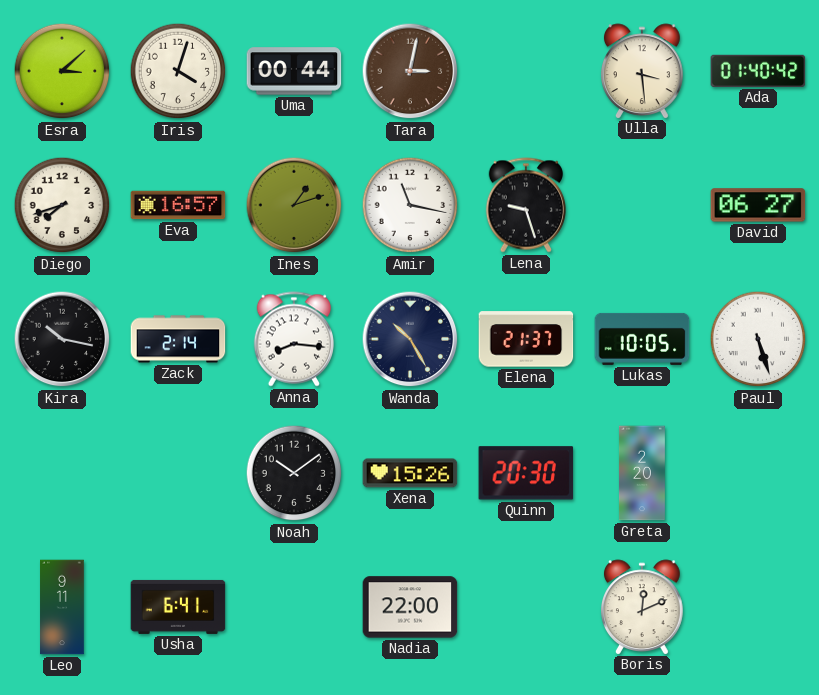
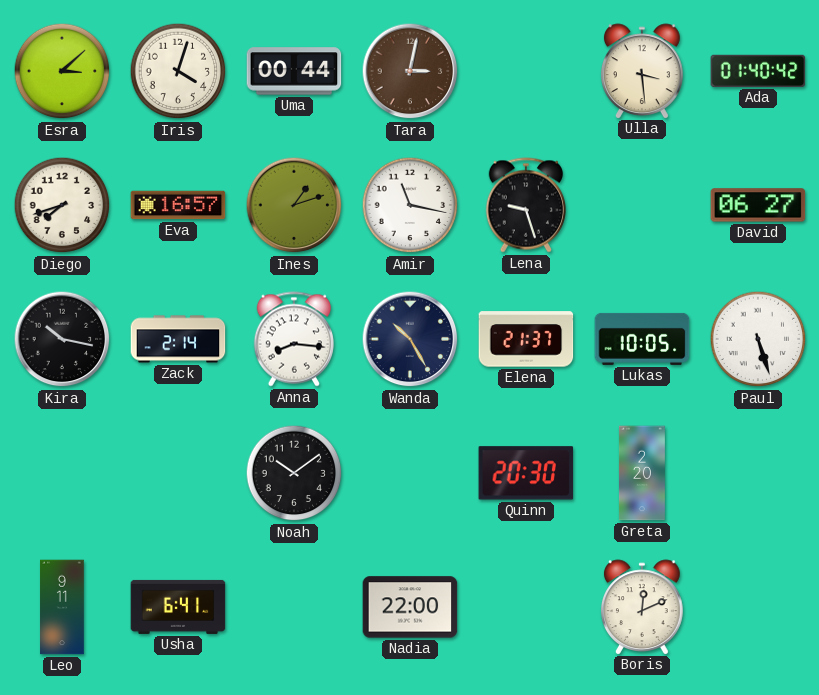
Xena: 15:26 -> none (410, 473)
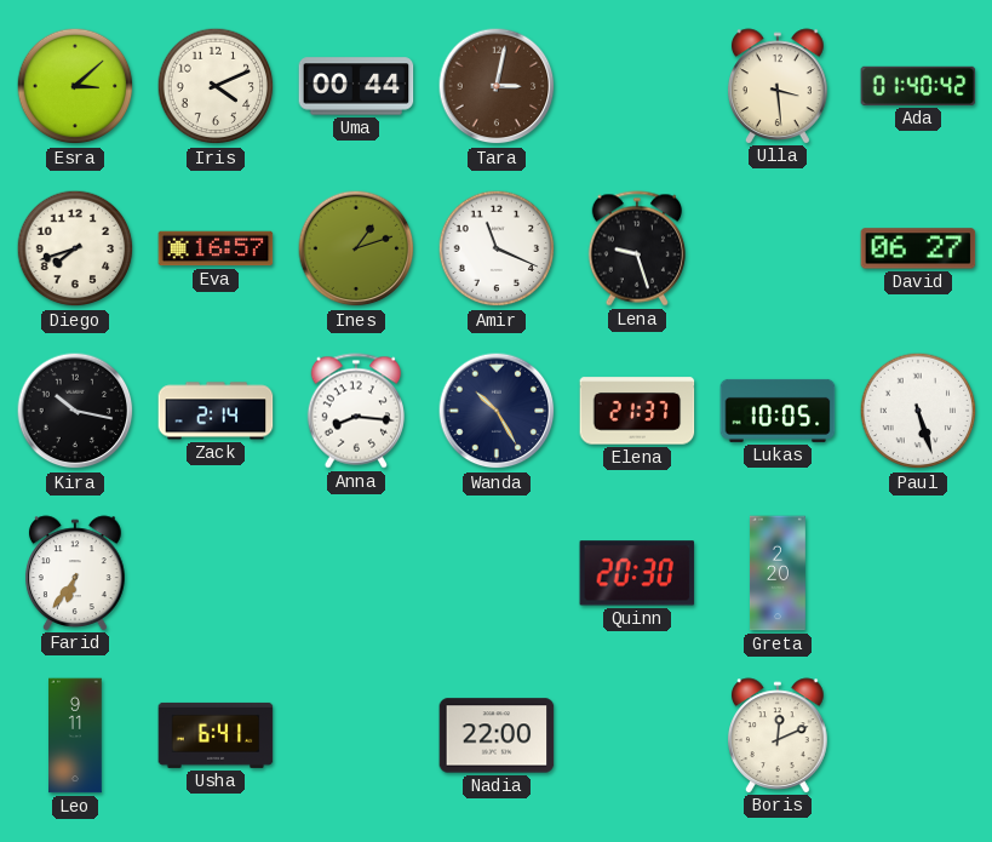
Iris: 4:03 -> 4:11 (216, 86)
Amir: 11:17 -> 11:19 (497, 248)
Farid: none -> 6:36 (76, 573)
Noah: 10:09 -> none (294, 473)
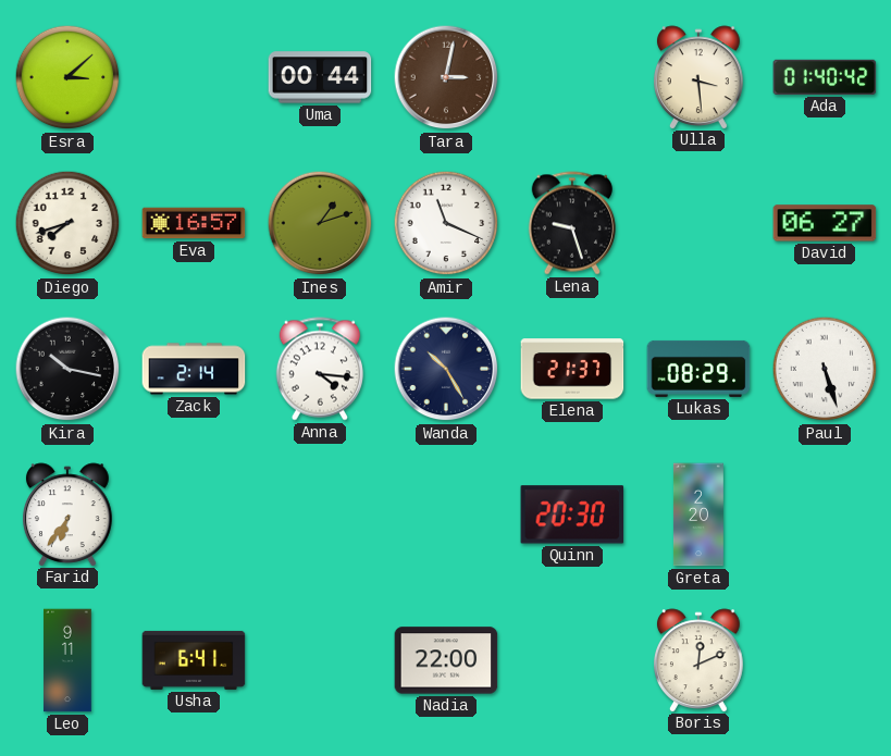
Iris: 4:11 -> none (216, 86)
Anna: 8:16 -> 4:16 (320, 369)
Lukas: 10:05 -> 08:29 (698, 369)
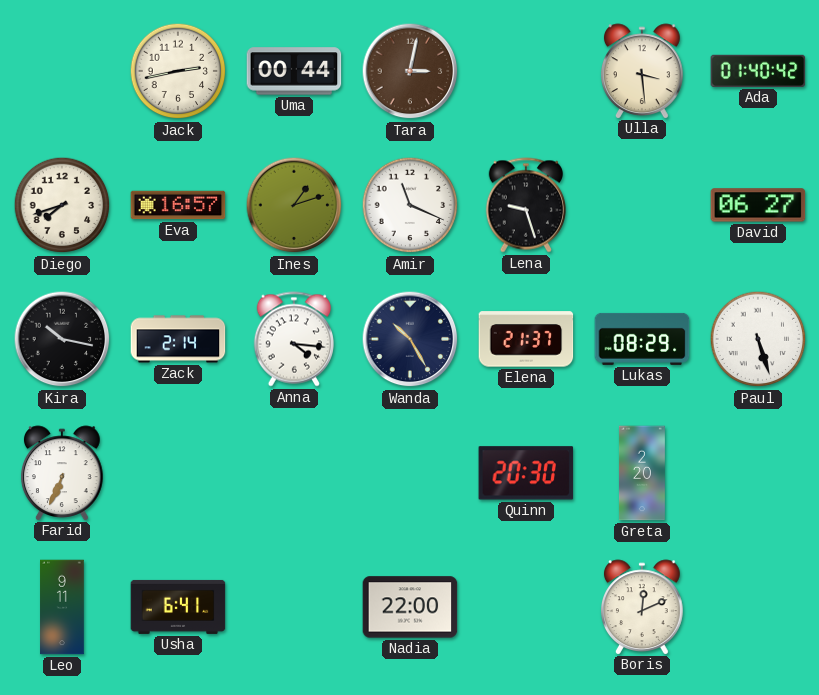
Esra: 3:08 -> none (67, 77)
Jack: none -> 2:43 (178, 71)
Farid: 6:36 -> 6:34 (63, 473)
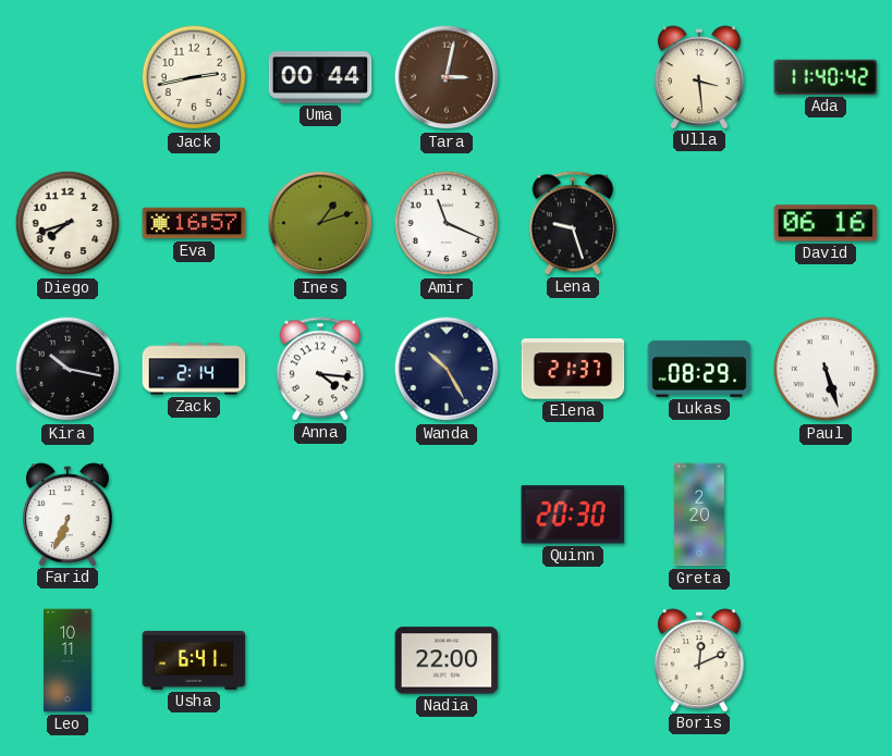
Ada: 01:40 -> 11:40 (826, 77)
David: 06:27 -> 06:16 (826, 223)
Leo: 9:11 -> 10:11 (68, 660)
